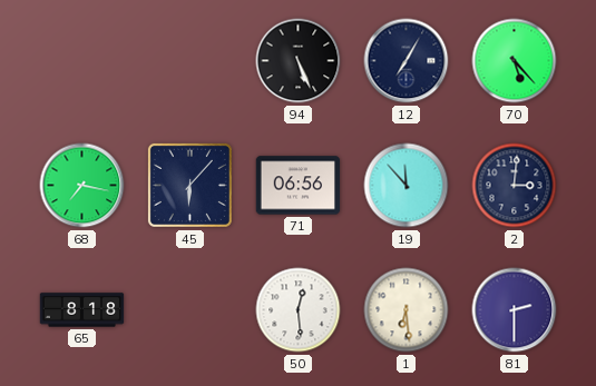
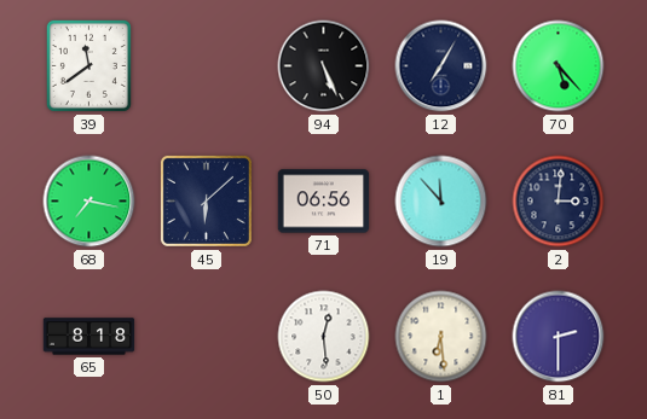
39: none -> 11:39 (88, 65)
45: 6:07 -> 6:08 (206, 200)
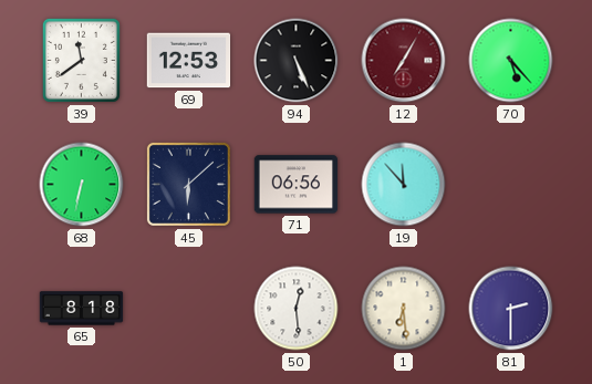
69: none -> 12:53 (189, 61)
12 dial: navy -> burgundy (404, 61)
68: 7:17 -> 6:32 (82, 185)
2: 3:01 -> none (559, 202)
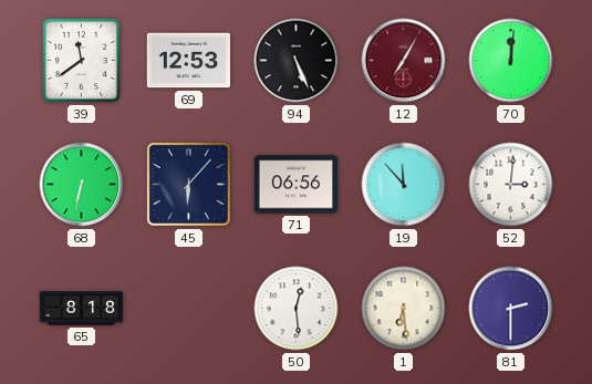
70: 5:23 -> 12:01 (511, 61)
45: 6:08 -> 6:07 (188, 184)
52: none -> 3:01 (511, 185)
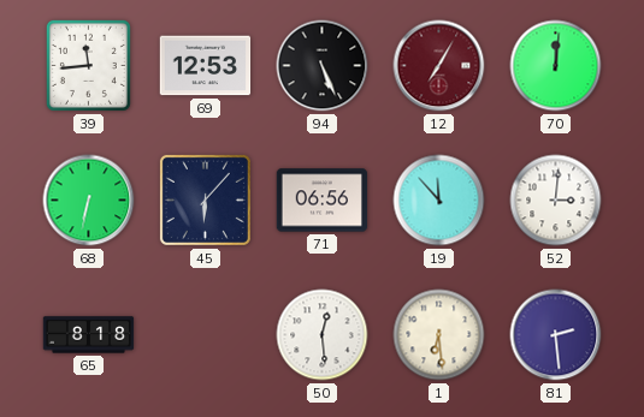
39: 11:39 -> 11:44 (88, 65)
81: 2:30 -> 2:29 (556, 335)
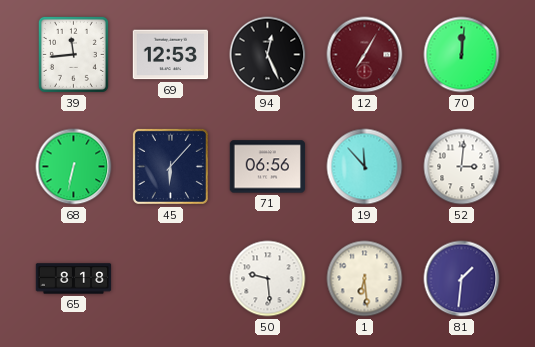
94: 5:26 -> 12:26 (268, 55)
50: 12:29 -> 9:29 (268, 279)
81: 2:29 -> 1:31 (462, 279)
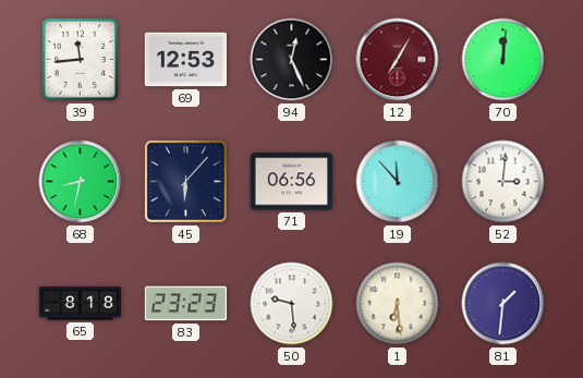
68: 6:32 -> 8:32 (81, 182)
83: none -> 23:23 (186, 304)
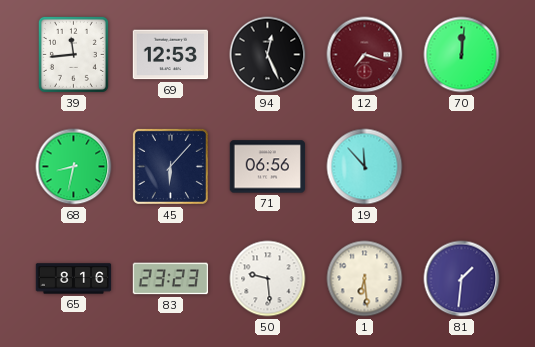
12: 7:05 -> 7:18 (365, 55)
52: 3:01 -> none (503, 182)
65: 8:18 -> 8:16 (74, 279)
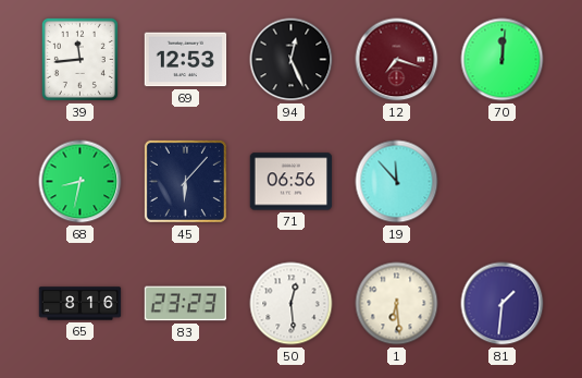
50: 9:29 -> 12:29 (292, 304)
